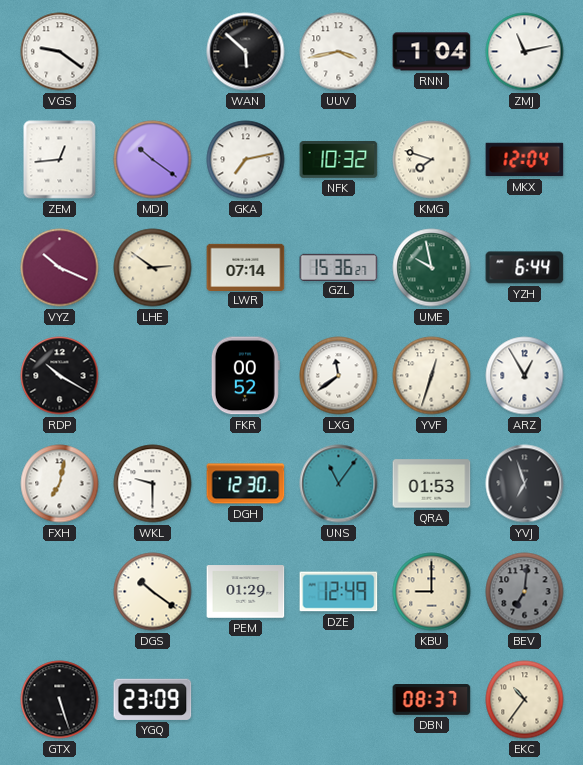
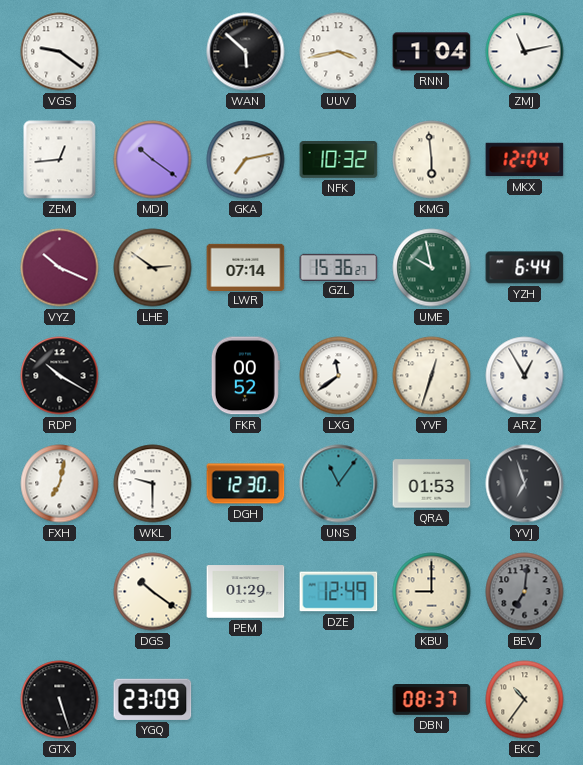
KMG: 7:48 -> 5:59 (432, 160)
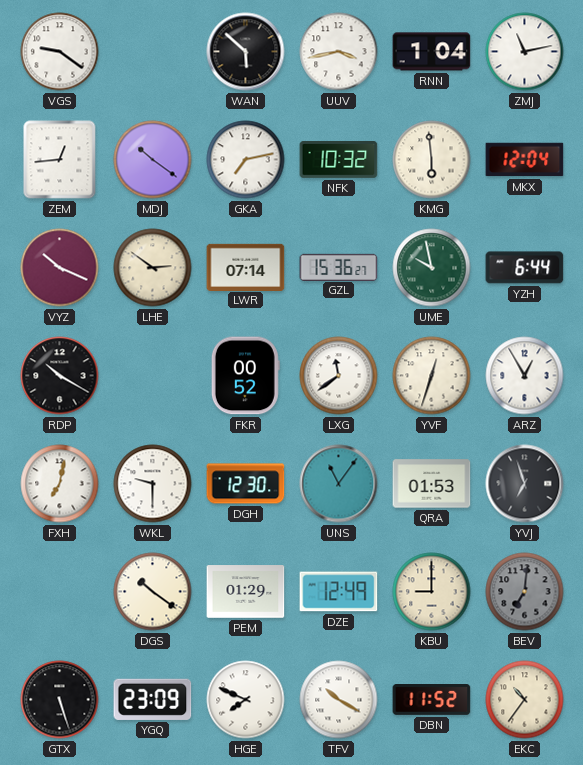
HGE: none -> 7:49 (246, 700)
TFV: none -> 10:20 (339, 700)
DBN: 08:37 -> 11:52 (432, 700)
